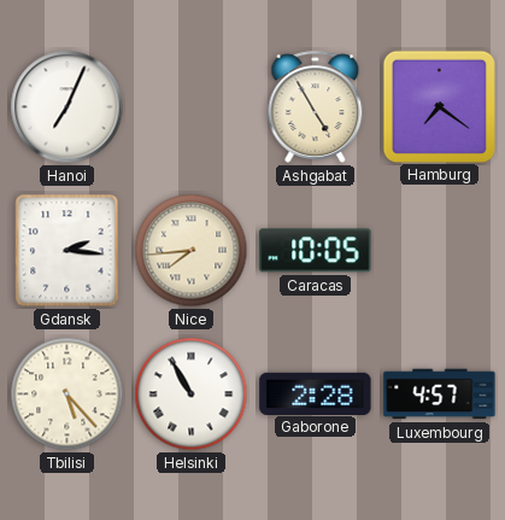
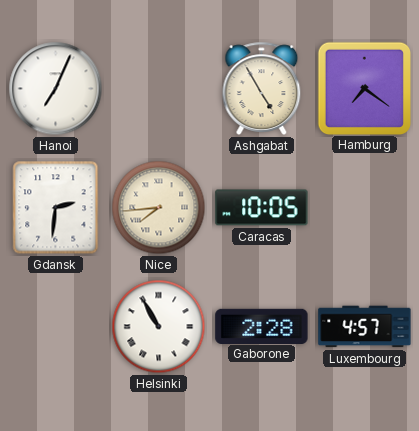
Gdansk: 2:16 -> 2:31 (56, 208)
Tbilisi: 5:23 -> none (67, 395)
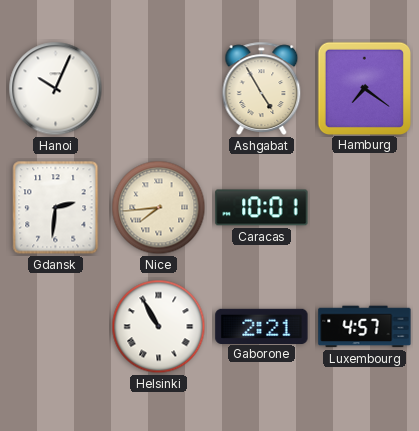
Hanoi: 7:04 -> 10:04 (56, 89)
Caracas: 10:05 -> 10:01 (262, 208)
Gaborone: 2:28 -> 2:21 (262, 326)
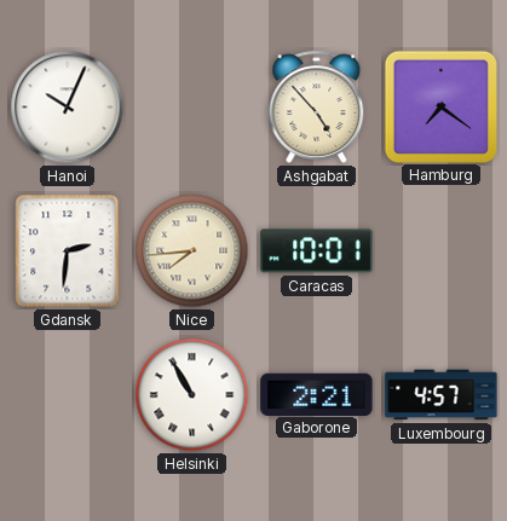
Ashgabat: 4:55 -> 4:53 (317, 106)
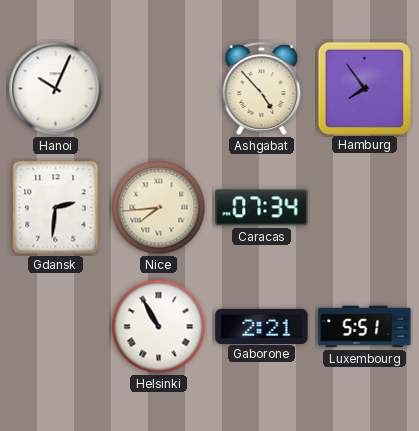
Hamburg: 7:21 -> 7:54 (364, 88)
Caracas: 10:01 -> 07:34 (262, 208)
Luxembourg: 4:57 -> 5:51 (365, 327)
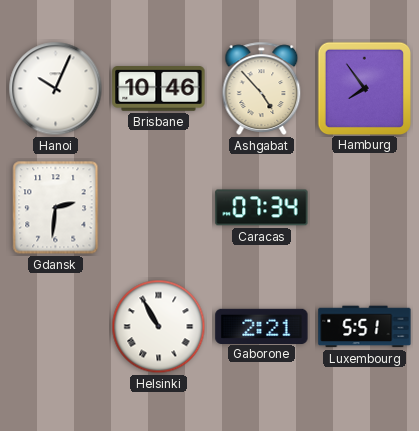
Brisbane: none -> 10:46 (159, 89)
Nice: 7:44 -> none (159, 208)
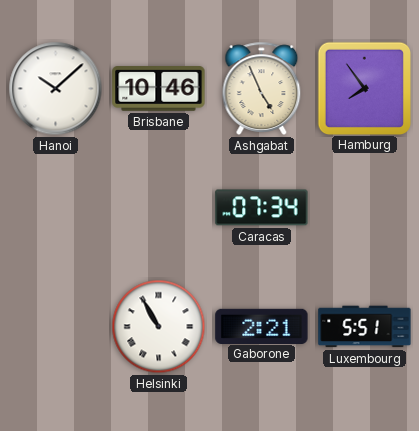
Hanoi: 10:04 -> 10:08 (56, 89)
Ashgabat: 4:53 -> 4:56 (262, 88)
Gdansk: 2:31 -> none (56, 208)
